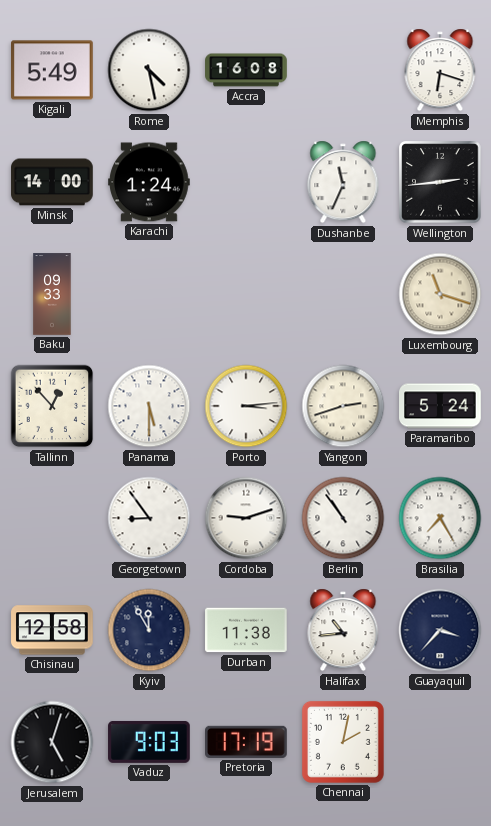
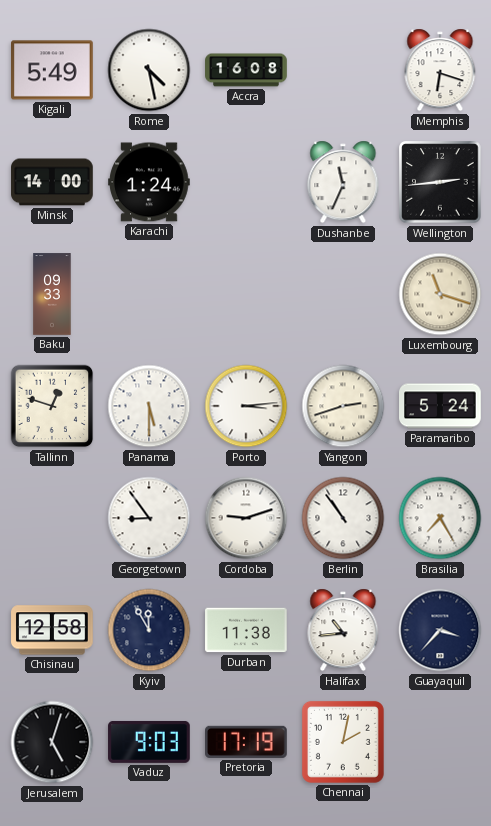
Tallinn: 12:53 -> 12:48 (52, 406)
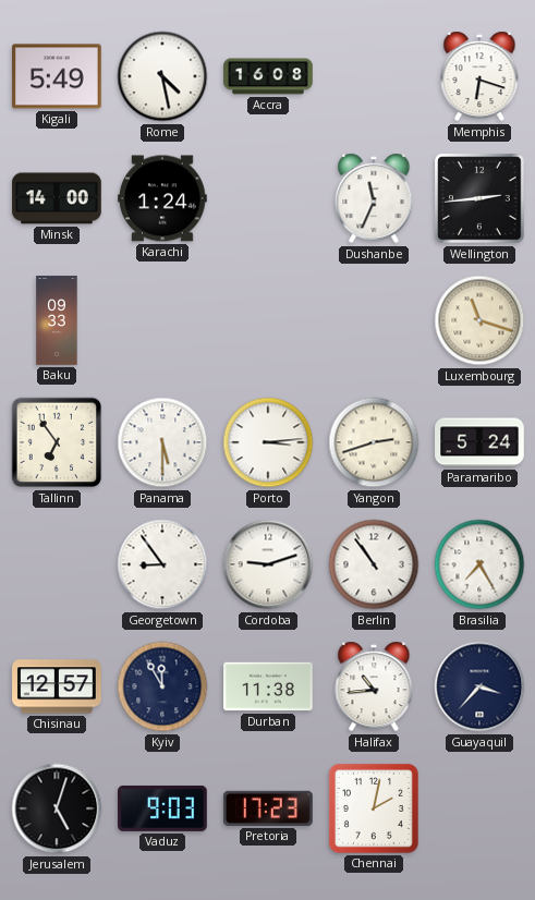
Tallinn: 12:48 -> 6:54 (57, 442)
Chisinau: 12:58 -> 12:57 (57, 686)
Pretoria: 17:19 -> 17:23 (269, 808)
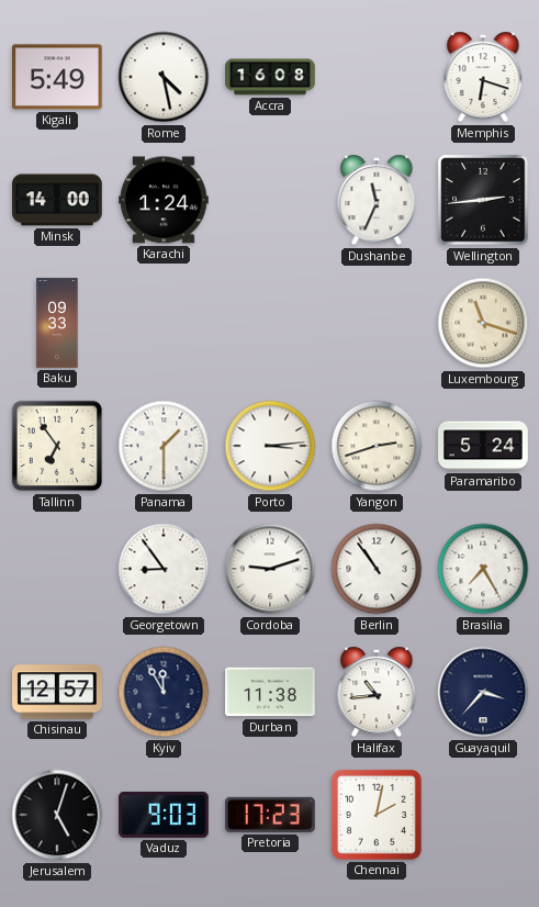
Panama: 5:30 -> 1:30 (164, 446)
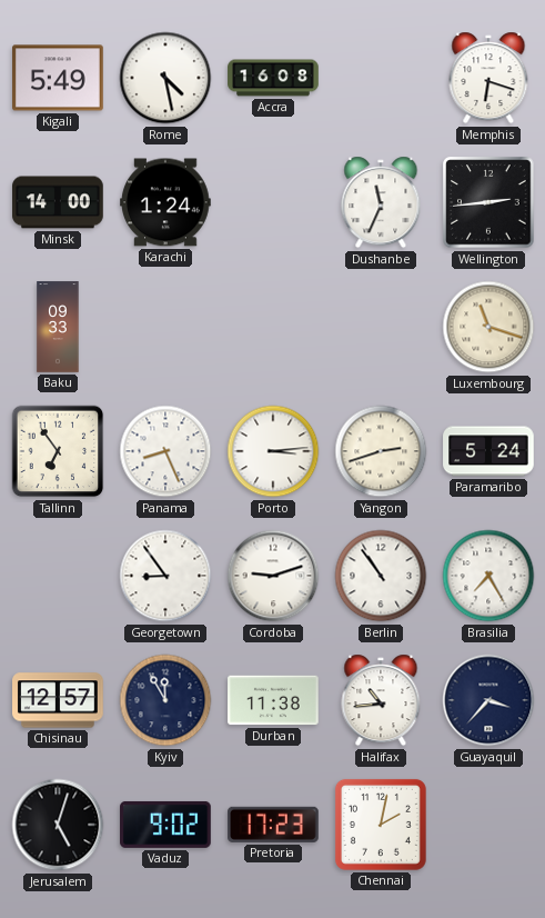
Panama: 1:30 -> 8:26 (165, 451)
Vaduz: 9:03 -> 9:02 (165, 825)
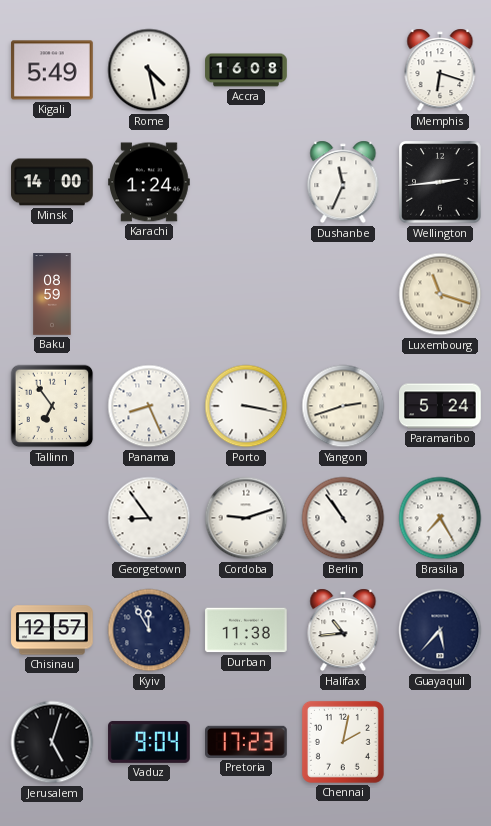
Baku: 09:33 -> 08:59 (52, 294)
Porto: 3:14 -> 3:17 (246, 406)
Guayaquil: 3:37 -> 5:37 (440, 630)
Vaduz: 9:02 -> 9:04 (149, 742)
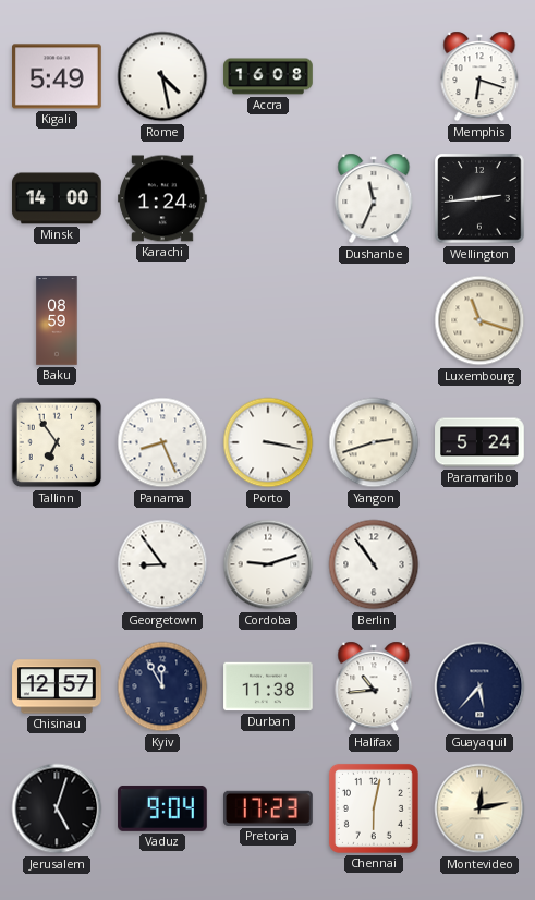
Brasilia: 7:25 -> none (440, 518)
Chennai: 2:02 -> 6:02 (374, 808)
Montevideo: none -> 12:13 (479, 808)
